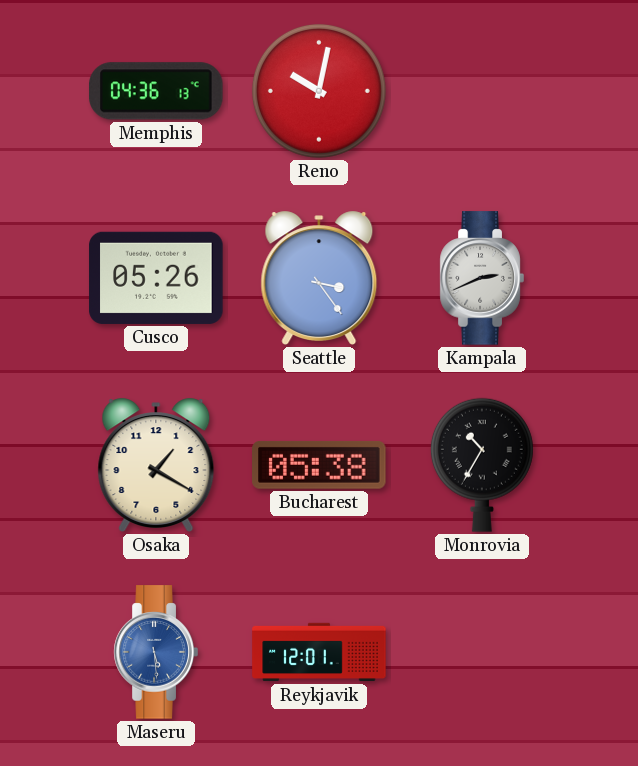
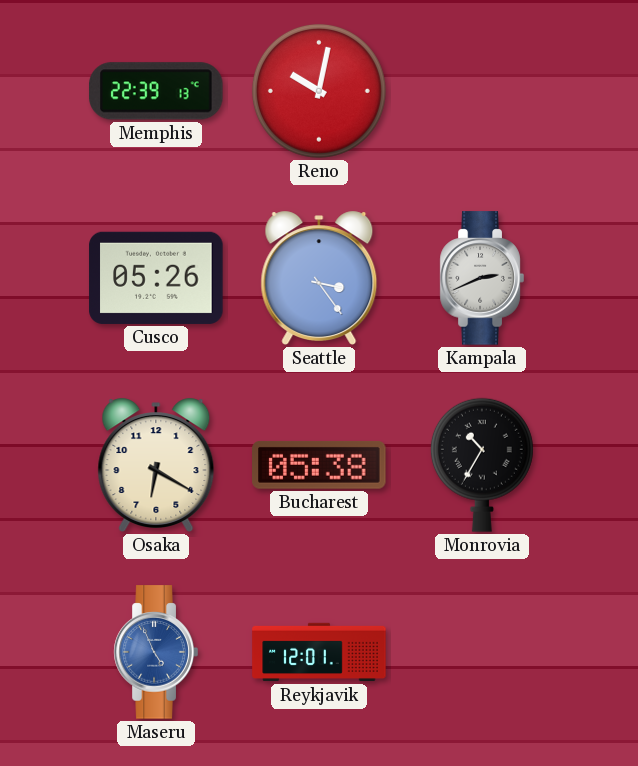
Memphis: 04:36 -> 22:39 (156, 91)
Osaka: 1:20 -> 6:20 (156, 465)
Maseru: 5:29 -> 4:56 (156, 652)
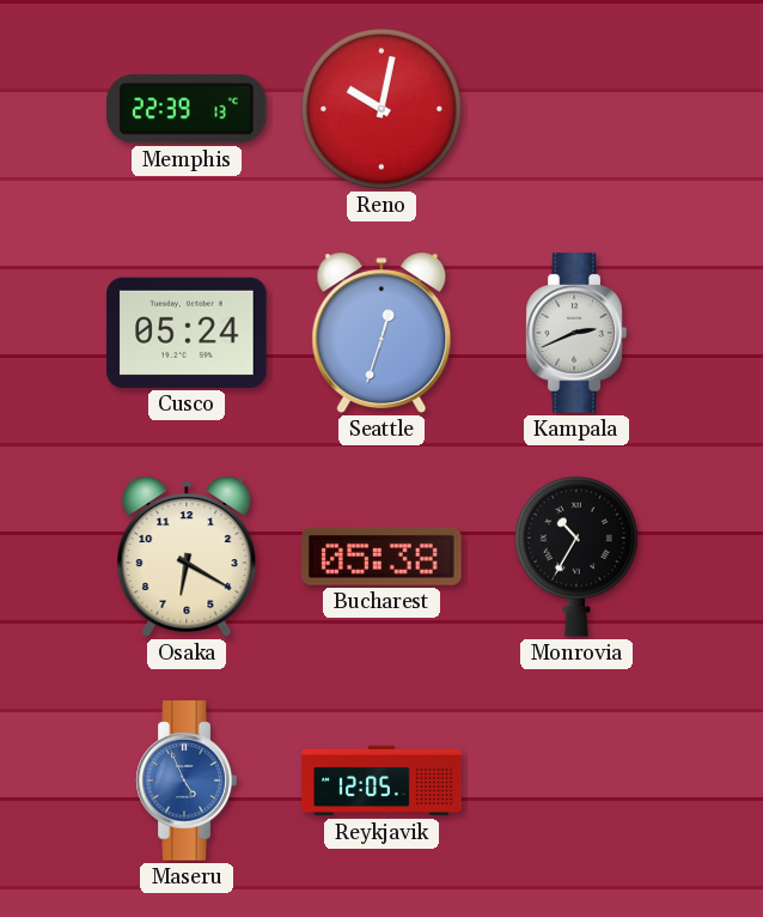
Cusco: 05:26 -> 05:24 (187, 333)
Seattle: 3:24 -> 12:33 (381, 333)
Reykjavik: 12:01 -> 12:05 (381, 781)
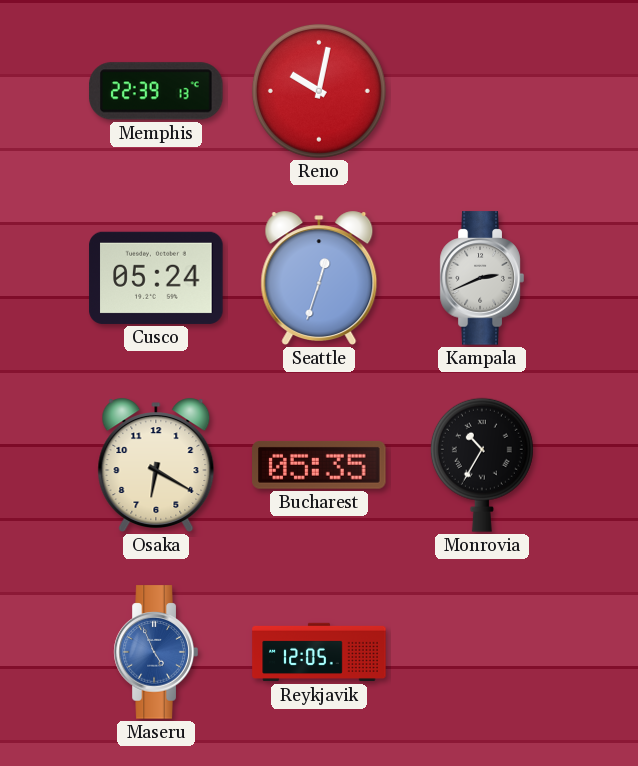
Bucharest: 05:38 -> 05:35 (319, 465)
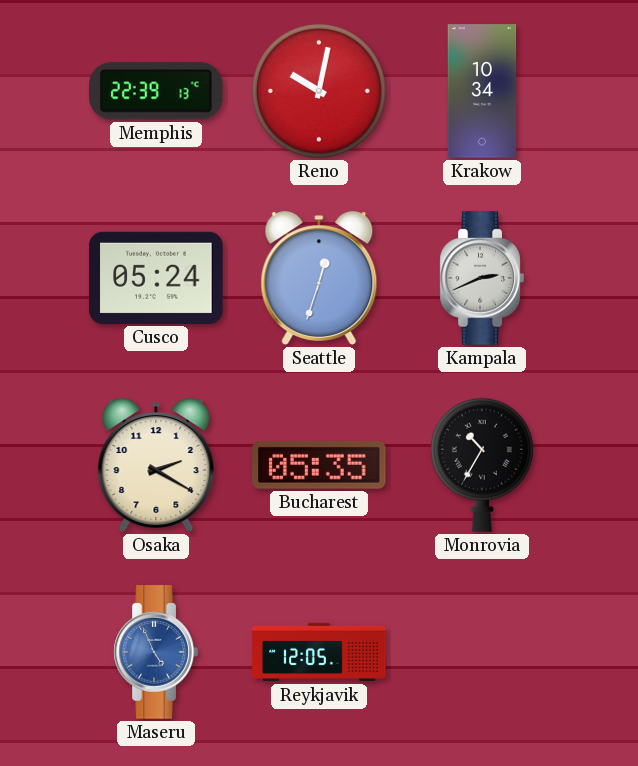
Krakow: none -> 10:34 (482, 91)
Osaka: 6:20 -> 2:20 (156, 465)
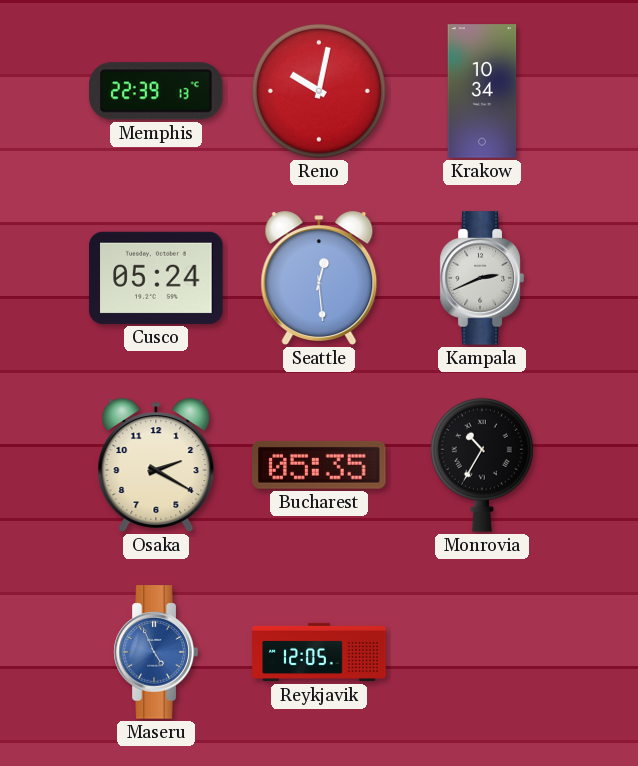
Seattle: 12:33 -> 12:29 (319, 278)
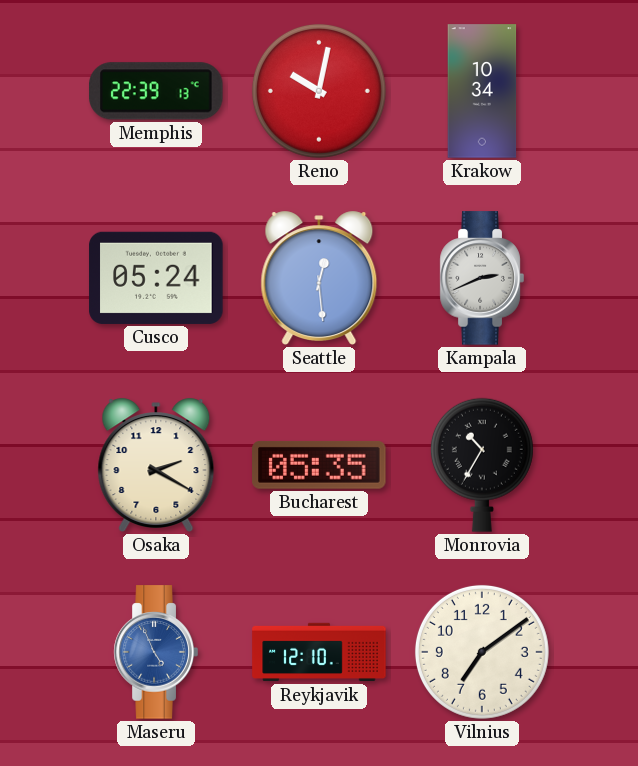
Reykjavik: 12:05 -> 12:10 (319, 652)
Vilnius: none -> 7:09 (482, 652)
